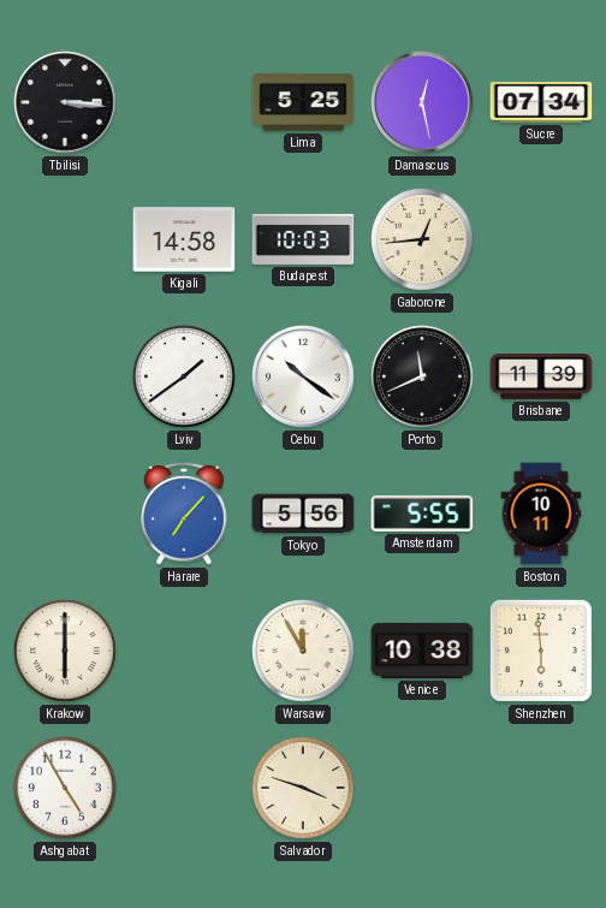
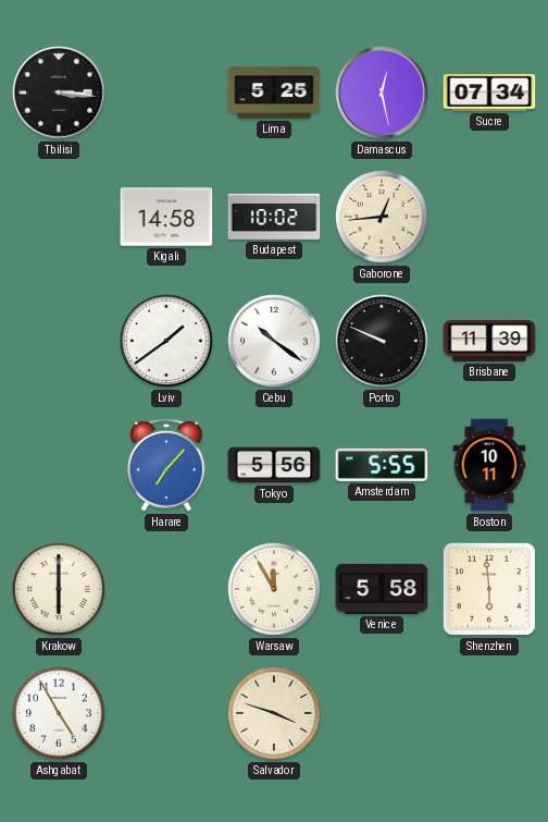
Budapest: 10:03 -> 10:02 (274, 217)
Porto: 11:41 -> 9:49 (383, 342)
Venice: 10:38 -> 5:58 (382, 589)
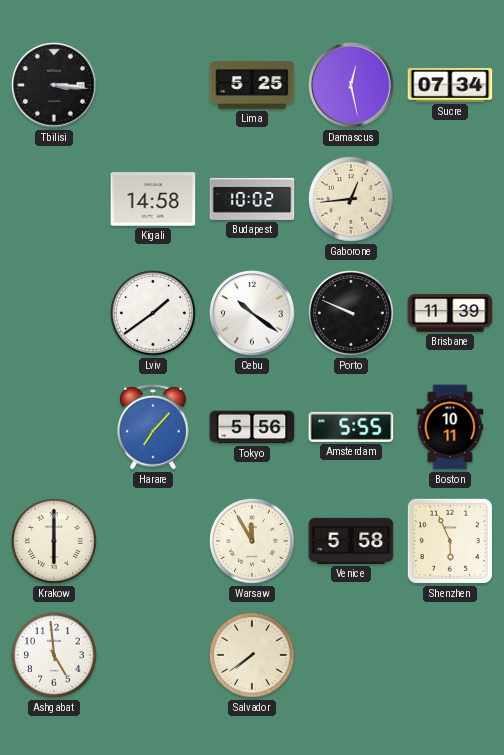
Shenzhen: 5:59 -> 5:56 (450, 541)
Ashgabat: 4:55 -> 4:59 (55, 656)
Salvador: 3:48 -> 7:39 (253, 656)
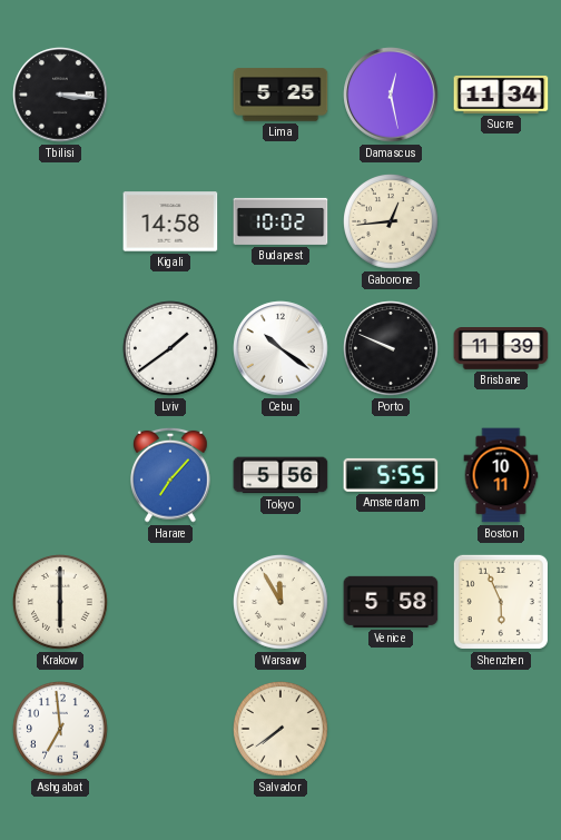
Sucre: 07:34 -> 11:34 (501, 95)
Ashgabat: 4:59 -> 6:59 (61, 730)
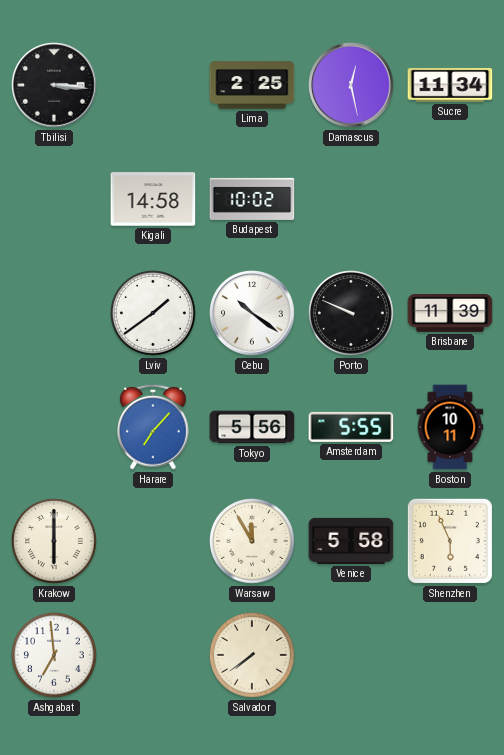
Lima: 5:25 -> 2:25 (252, 85)
Gaborone: 12:44 -> none (392, 223)
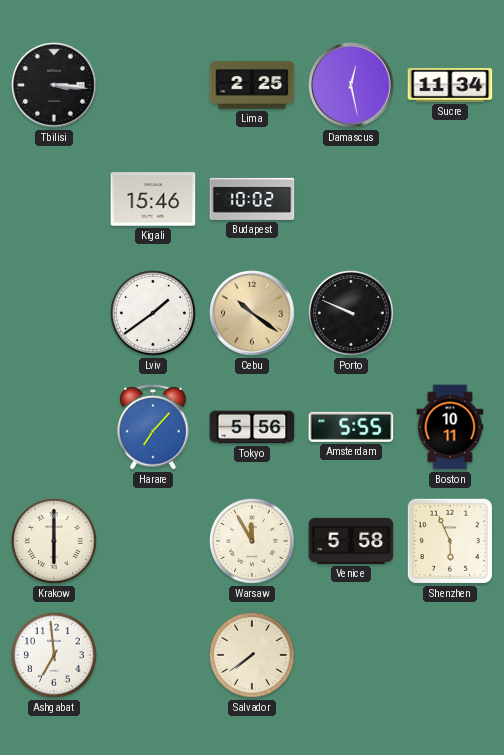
Kigali: 14:58 -> 15:46 (153, 199)
Cebu dial: white -> champagne (252, 313)
Brisbane: 11:39 -> none (450, 314)
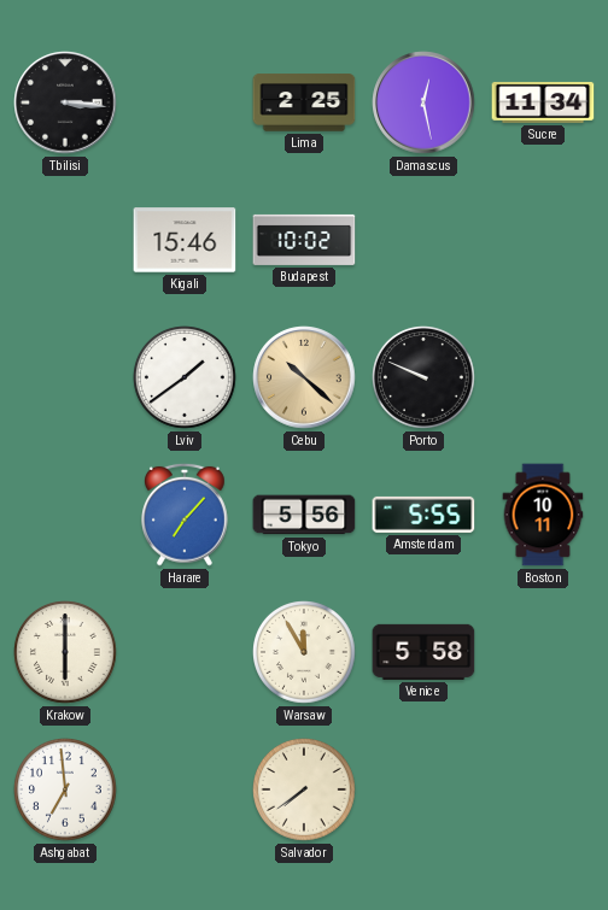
Cebu: 10:21 -> 10:22 (304, 377)
Shenzhen: 5:56 -> none (450, 541)
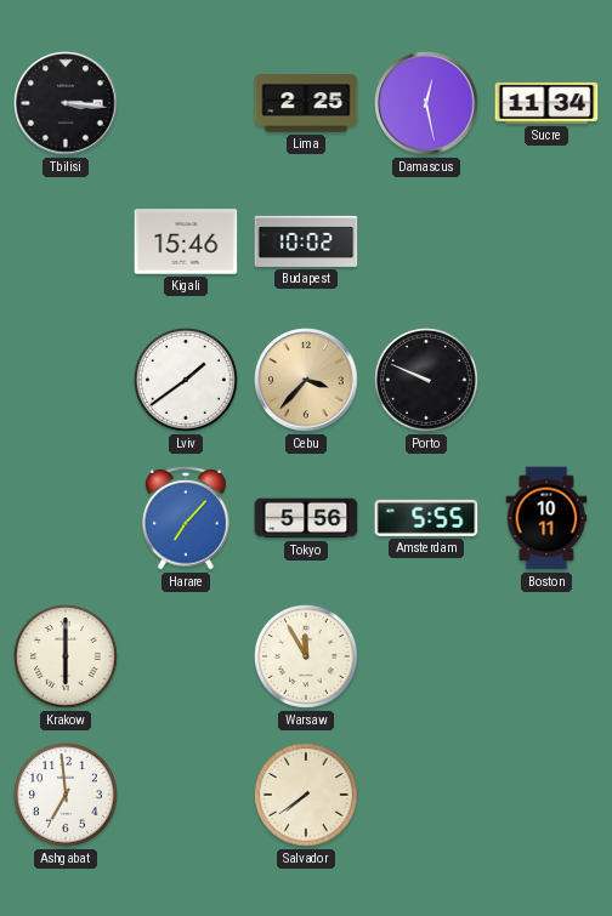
Cebu: 10:22 -> 3:37 (306, 380)
Venice: 5:58 -> none (423, 652)
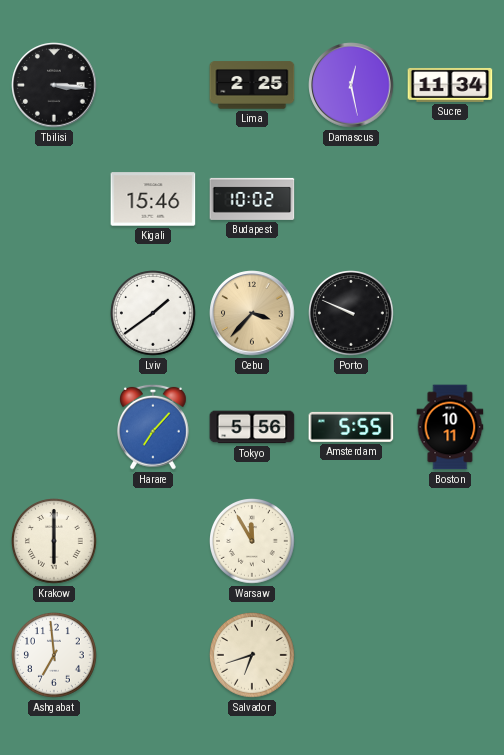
Salvador: 7:39 -> 6:42 (253, 656)
